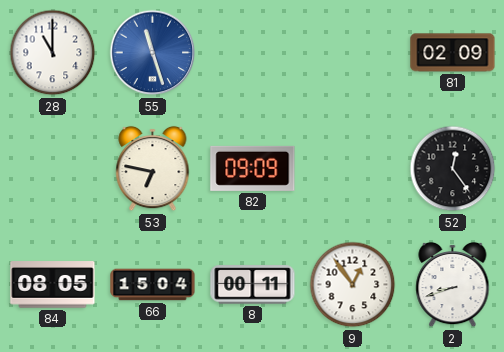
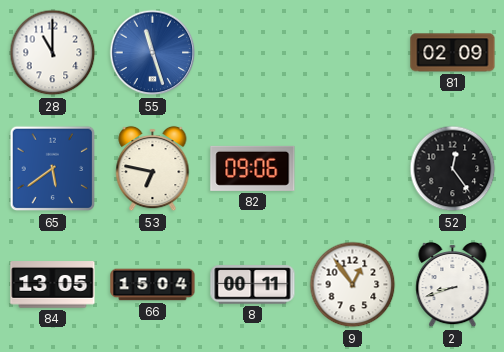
65: none -> 5:39 (53, 169)
82: 09:09 -> 09:06 (253, 168)
84: 08:05 -> 13:05 (53, 285)
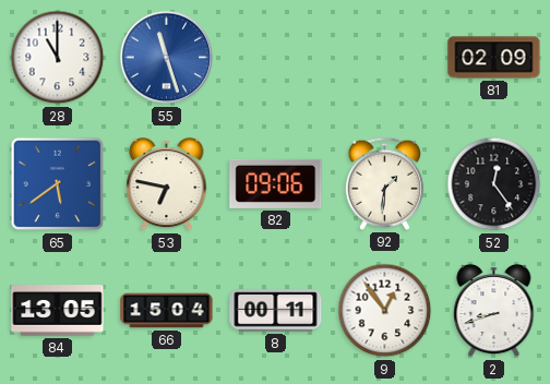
92: none -> 1:31 (384, 183)
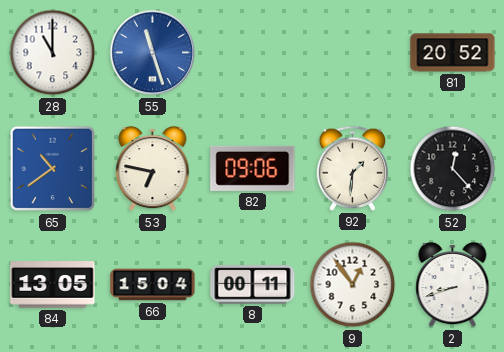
81: 02:09 -> 20:52 (453, 53)
65: 5:39 -> 10:39 (53, 169)
52: 12:24 -> 12:23 (453, 169)
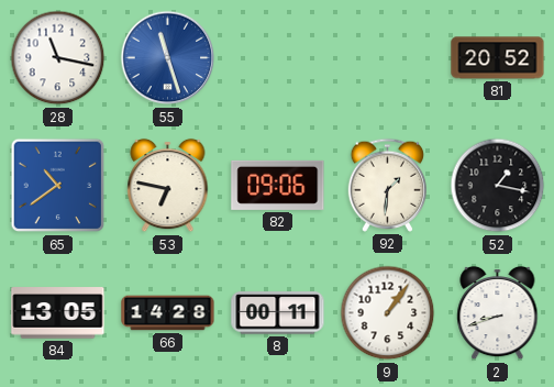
28: 11:00 -> 11:17 (58, 58)
52: 12:23 -> 1:17 (498, 186)
66: 15:04 -> 14:28 (168, 313)
9: 12:54 -> 1:06 (388, 313)
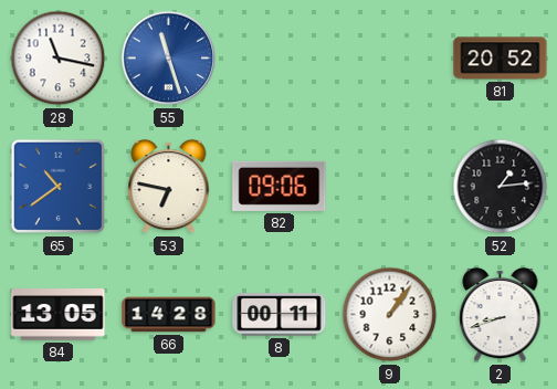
92: 1:31 -> none (387, 185)
52: 1:17 -> 1:14 (501, 187)
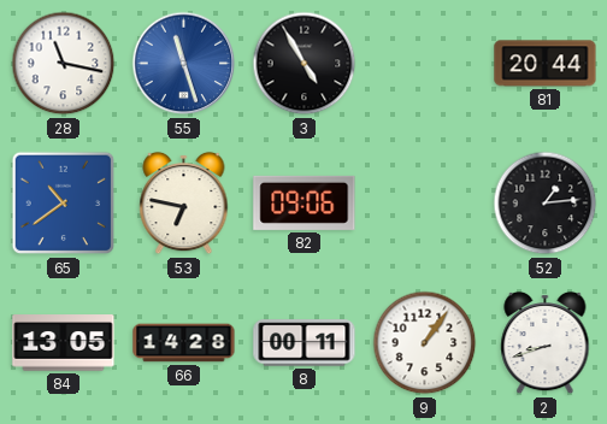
3: none -> 4:55 (305, 64)
81: 20:52 -> 20:44 (546, 64)
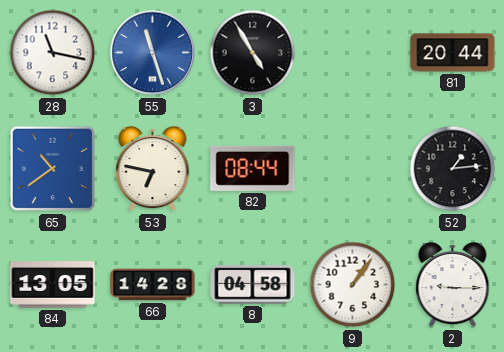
82: 09:06 -> 08:44 (253, 168)
8: 00:11 -> 04:58 (253, 285)
2: 8:42 -> 9:15 (453, 285)
